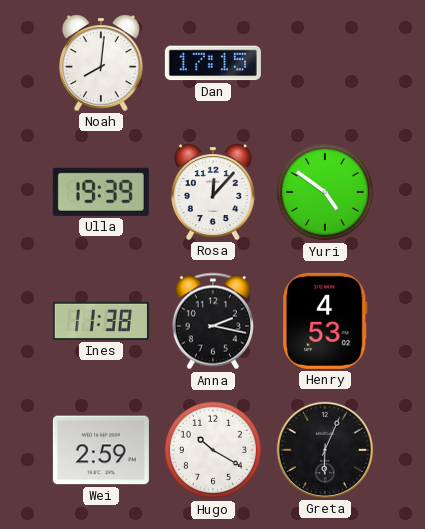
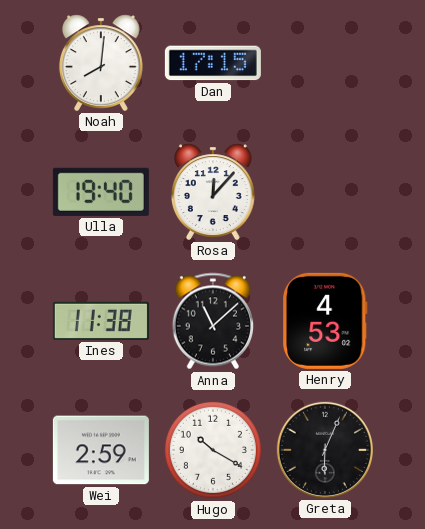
Ulla: 19:39 -> 19:40 (101, 192)
Yuri: 4:51 -> none (325, 192)
Anna: 2:17 -> 11:08 (213, 321)
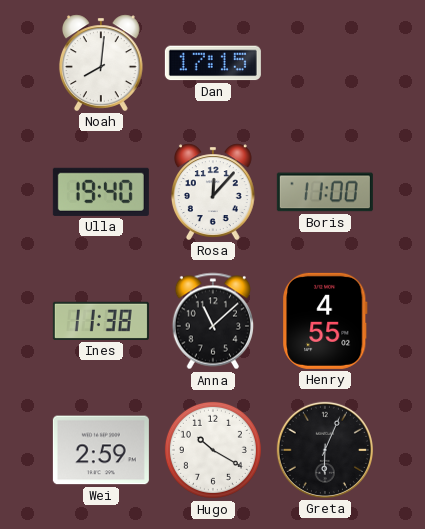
Boris: none -> 11:00 (325, 192)
Henry: 4:53 -> 4:55 (325, 321)
